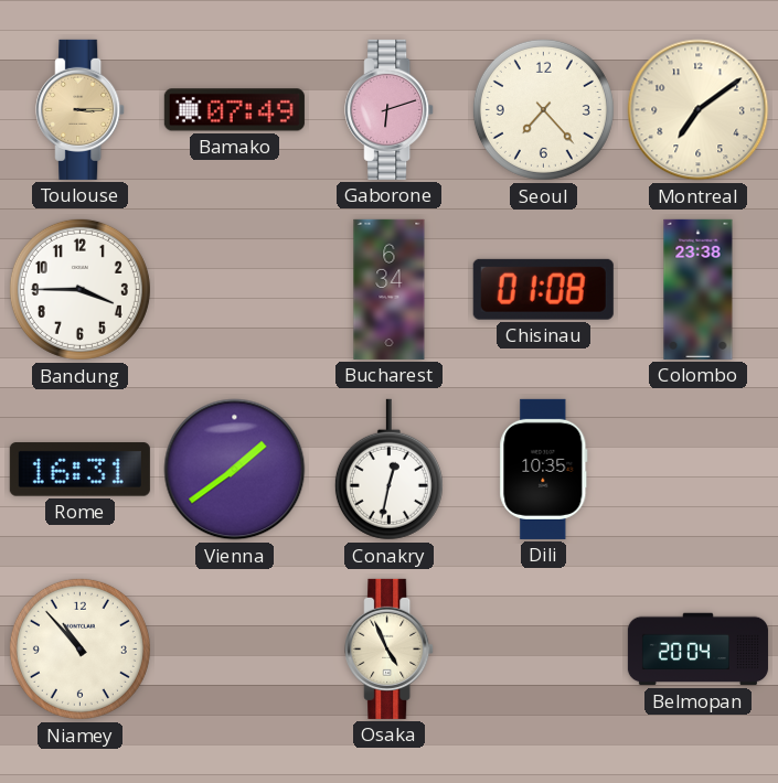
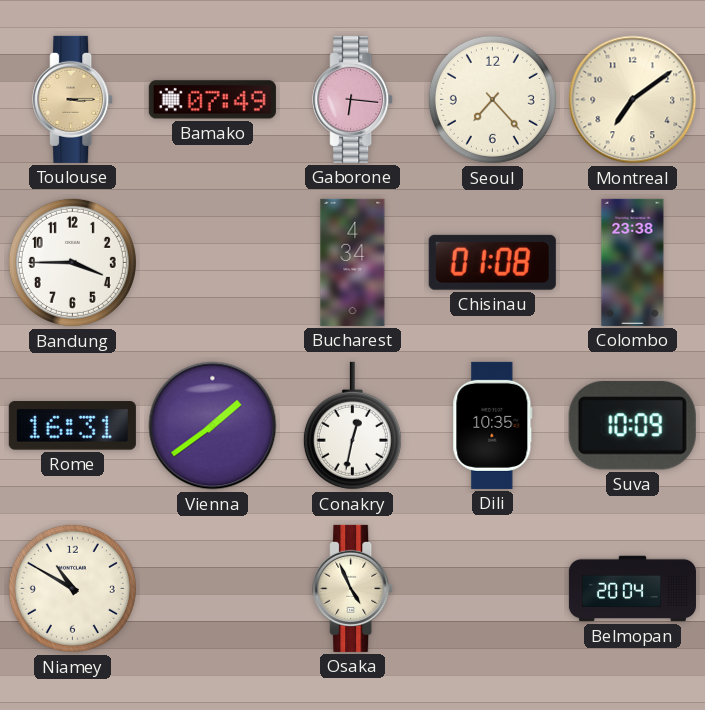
Gaborone: 6:12 -> 6:16 (353, 99)
Bucharest: 6:34 -> 4:34 (353, 262)
Suva: none -> 10:09 (632, 425)
Niamey: 10:53 -> 10:50 (72, 588)
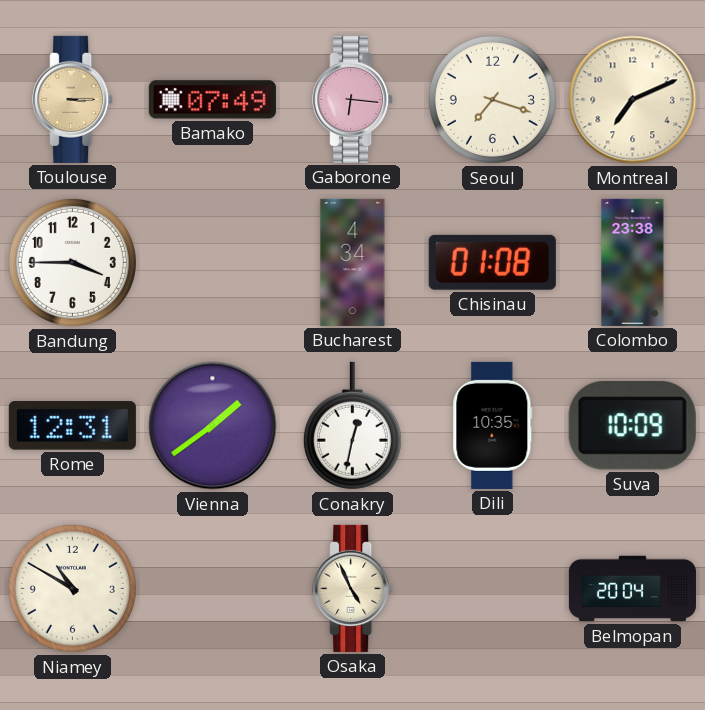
Seoul: 7:23 -> 7:18 (492, 99)
Montreal: 7:09 -> 7:11 (633, 100)
Rome: 16:31 -> 12:31 (72, 426)
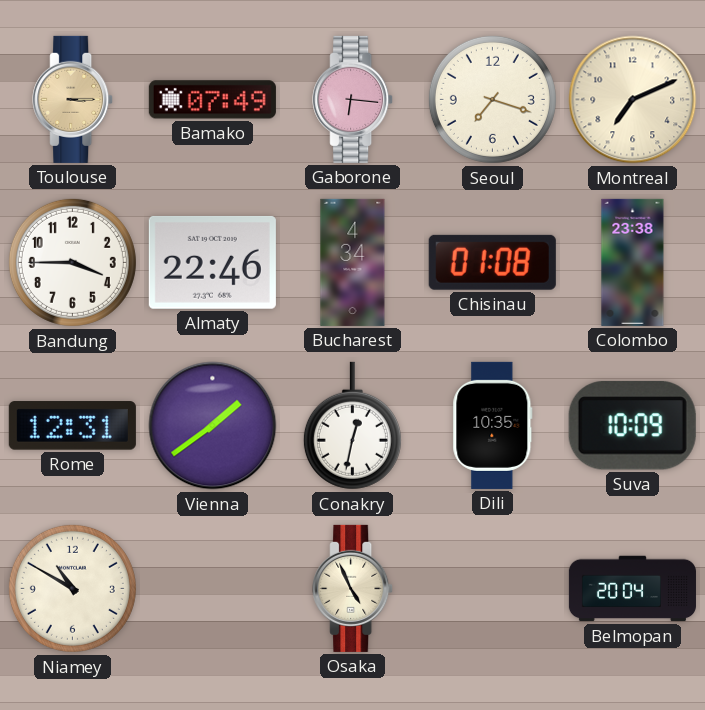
Almaty: none -> 22:46 (212, 262)
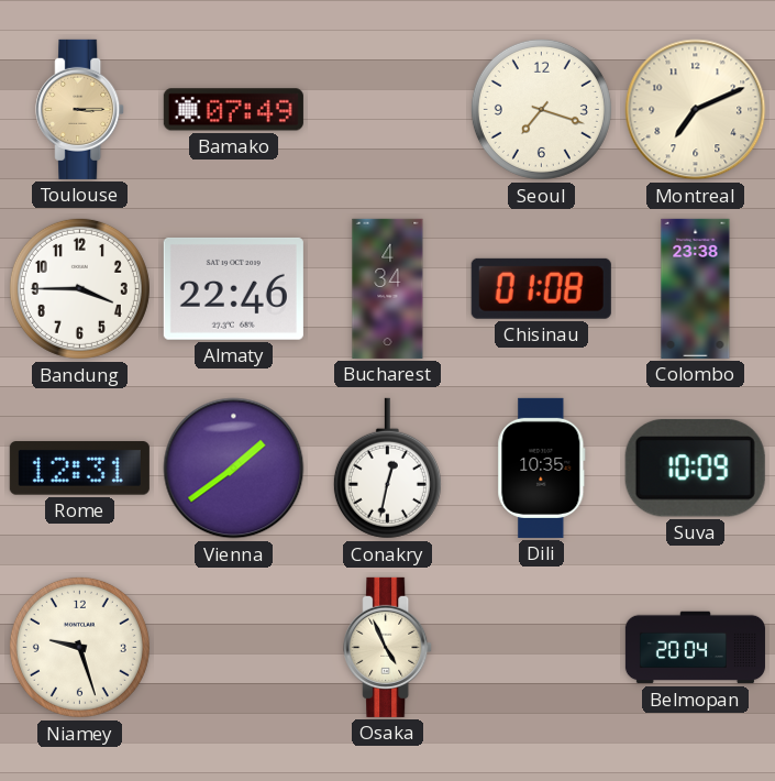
Gaborone: 6:16 -> none (353, 99)
Niamey: 10:50 -> 9:27 (79, 647)
